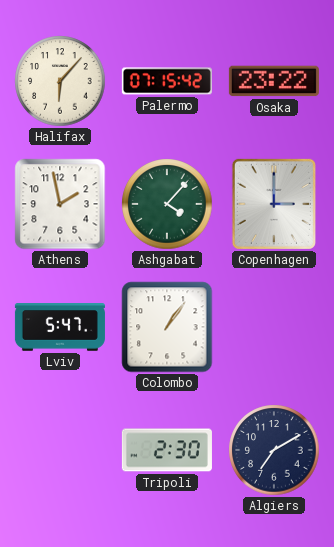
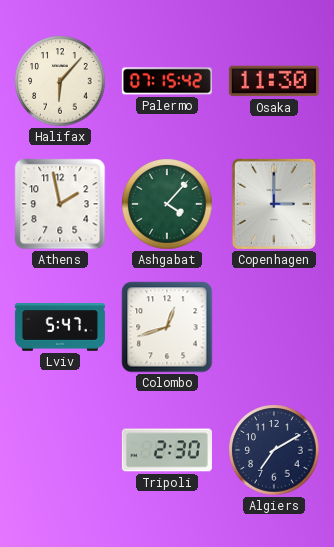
Osaka: 23:22 -> 11:30 (274, 81)
Colombo: 1:06 -> 12:42 (167, 327)
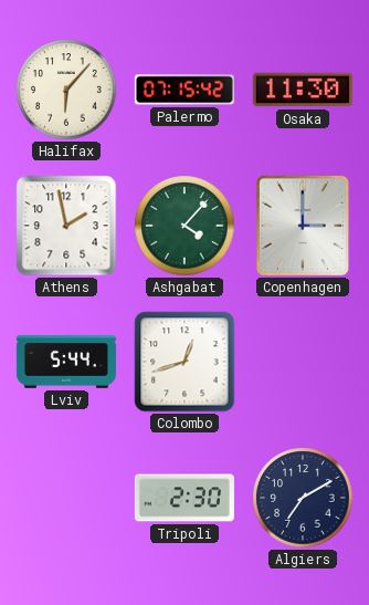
Lviv: 5:47 -> 5:44 (66, 362)
